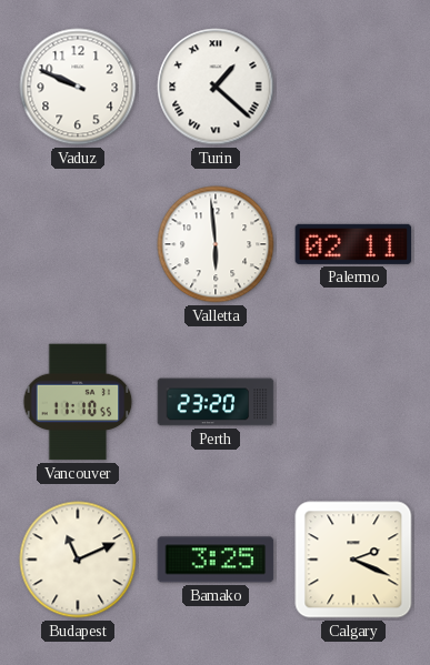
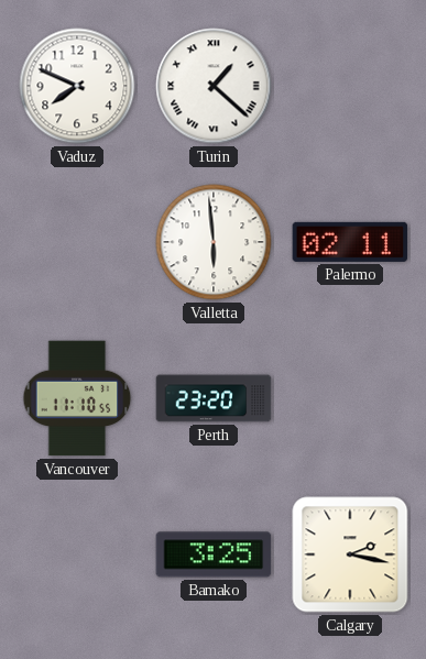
Vaduz: 9:49 -> 7:49 (77, 86)
Budapest: 11:11 -> none (78, 560)
Calgary: 2:19 -> 2:17 (350, 554)
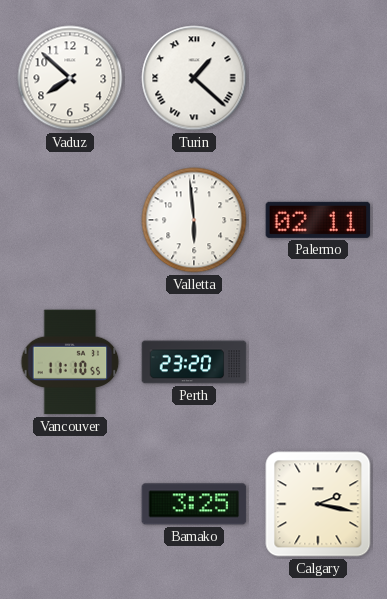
Vaduz: 7:49 -> 7:52 (70, 78)
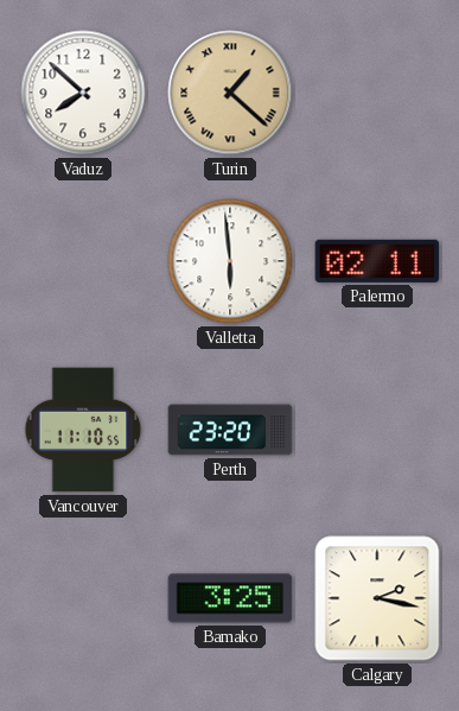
Turin dial: white -> champagne (230, 93)
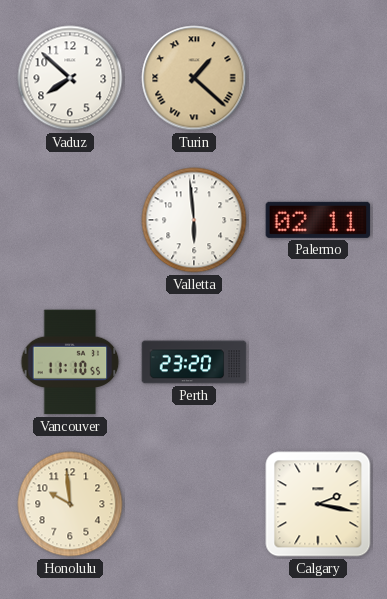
Honolulu: none -> 9:59 (70, 504)
Bamako: 3:25 -> none (230, 598)
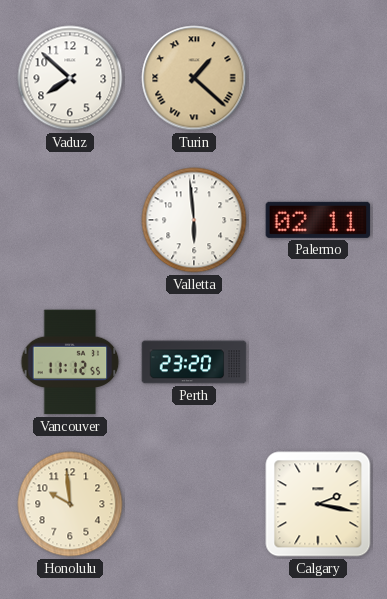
Vancouver: 11:10 -> 11:12 (70, 362)
